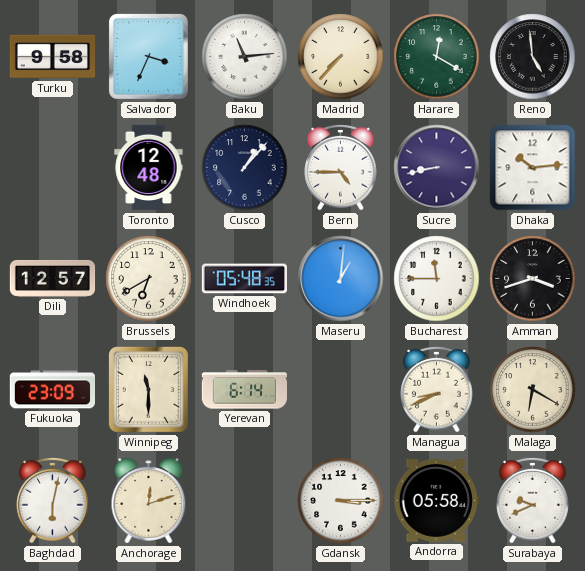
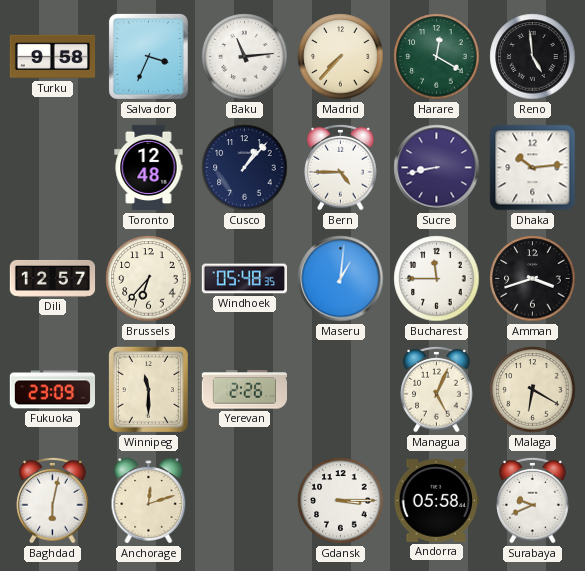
Brussels: 6:40 -> 6:37 (149, 279)
Yerevan: 6:14 -> 2:26 (244, 390)
Managua: 8:41 -> 5:04 (437, 389)
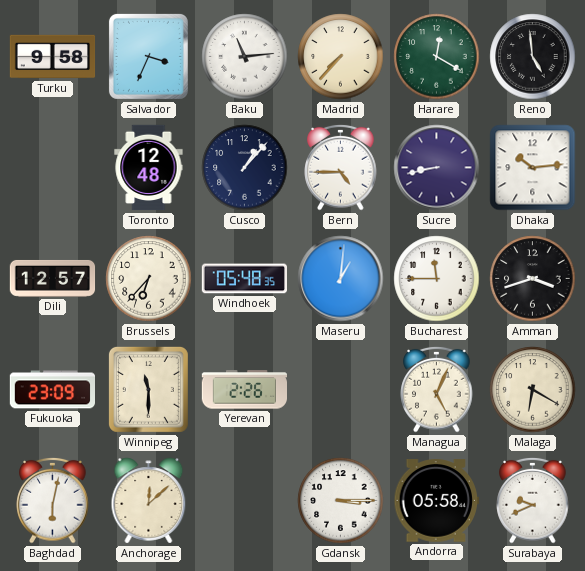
Anchorage: 12:12 -> 12:08 (149, 501)
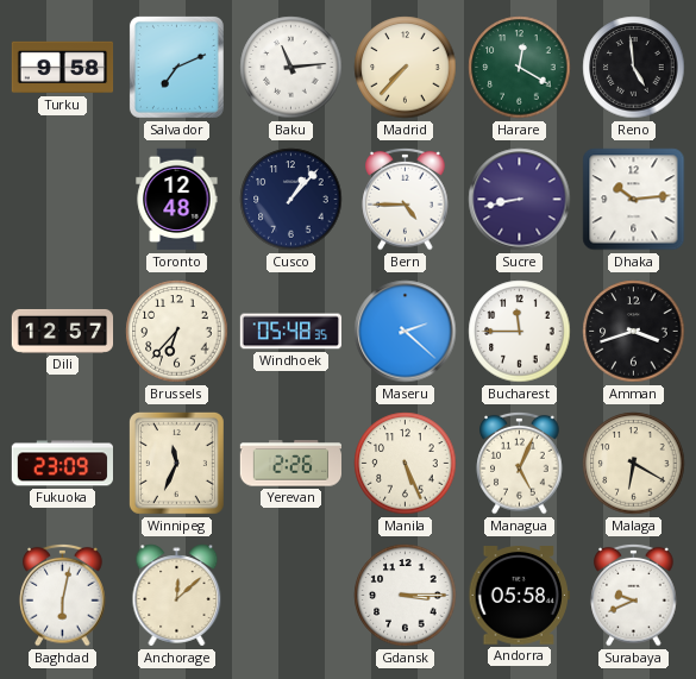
Salvador: 3:34 -> 7:11 (176, 67)
Maseru: 1:01 -> 2:22 (406, 332)
Winnipeg: 11:30 -> 11:34 (176, 463)
Manila: none -> 5:26 (406, 464)
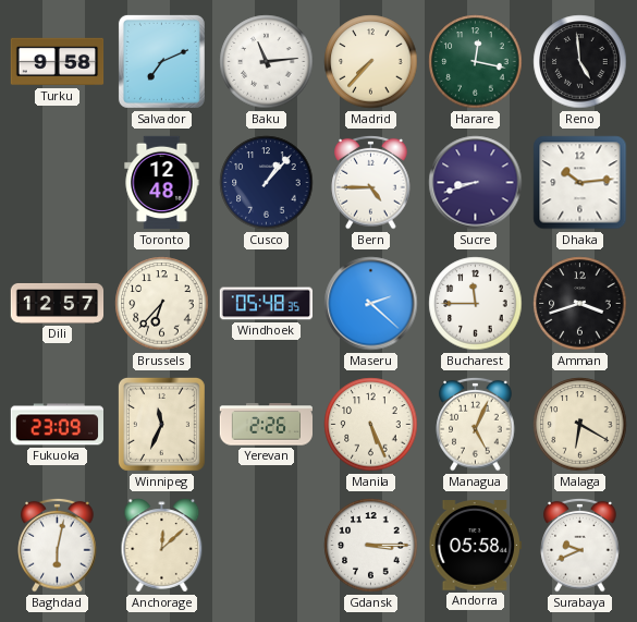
Harare: 12:20 -> 12:17 (476, 62)
Sucre: 8:43 -> 8:42 (476, 183)
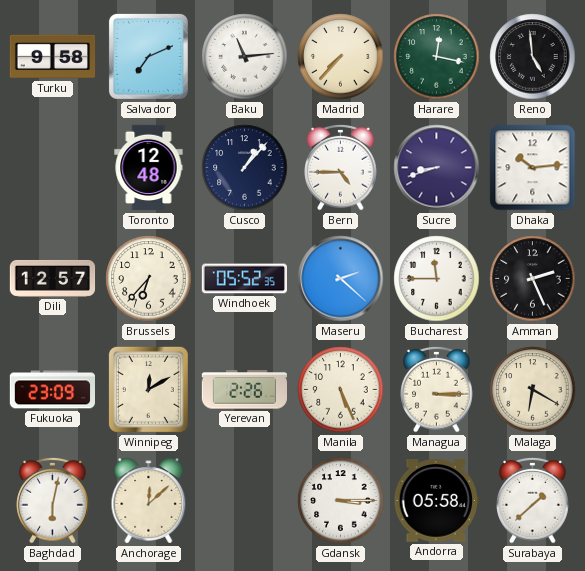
Windhoek: 05:48 -> 05:52 (245, 279)
Amman: 3:42 -> 2:26 (533, 279)
Winnipeg: 11:34 -> 12:10 (148, 389)
Managua: 5:04 -> 3:15 (437, 389)
Surabaya: 9:41 -> 1:38 (533, 500)
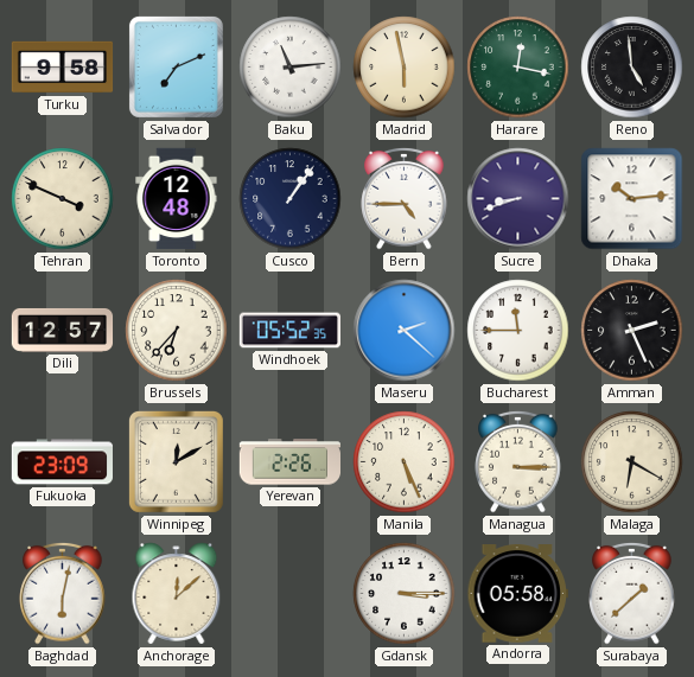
Madrid: 7:37 -> 5:58 (405, 68)
Tehran: none -> 3:49 (63, 199)
Cusco: 1:07 -> 1:06 (291, 199)
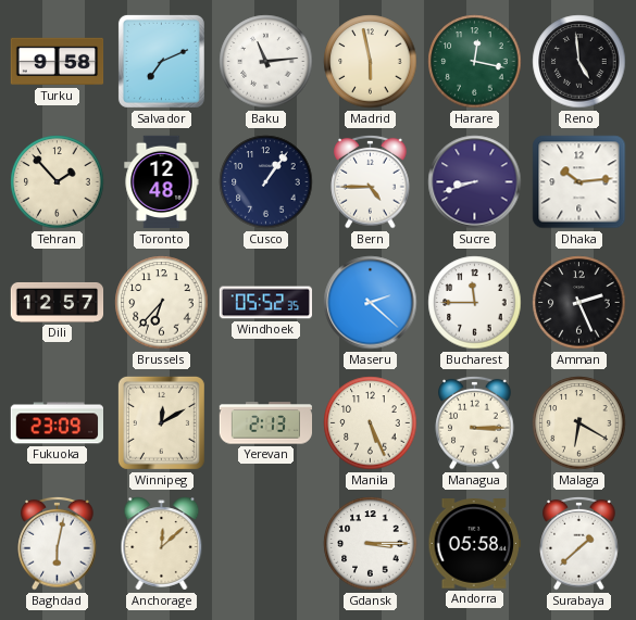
Tehran: 3:49 -> 1:53 (58, 182)
Yerevan: 2:26 -> 2:13 (265, 423)
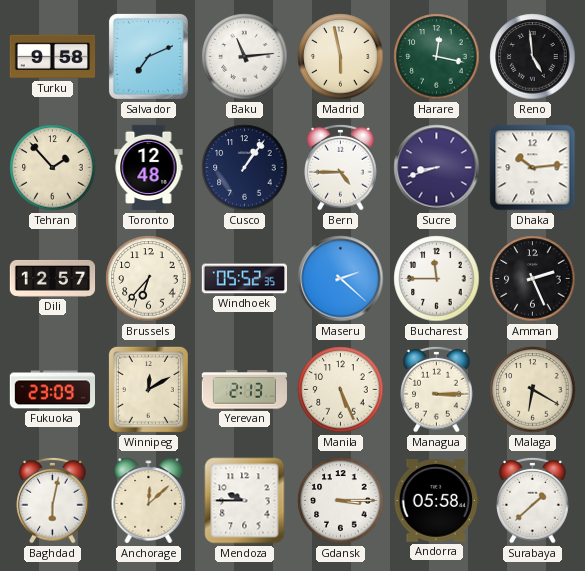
Mendoza: none -> 9:45 (245, 501)
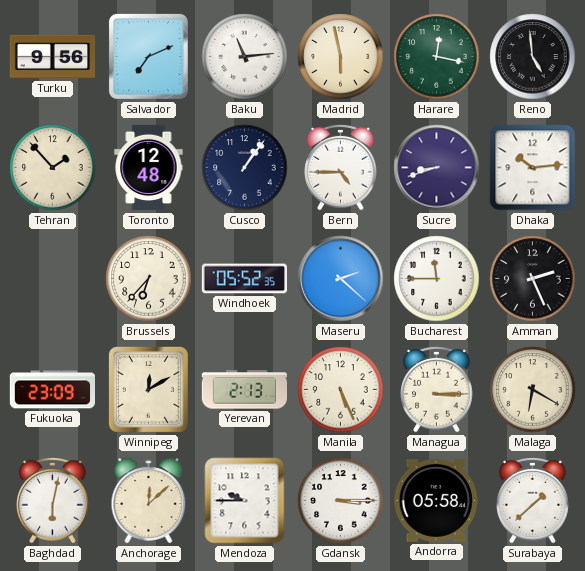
Turku: 9:58 -> 9:56 (53, 57)
Dili: 12:57 -> none (53, 278)
